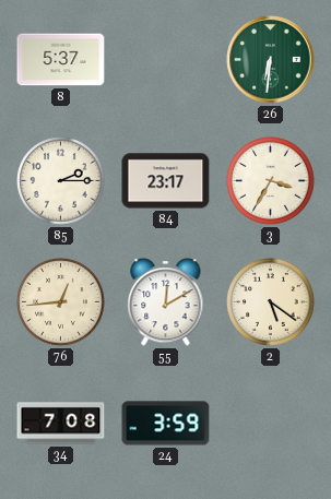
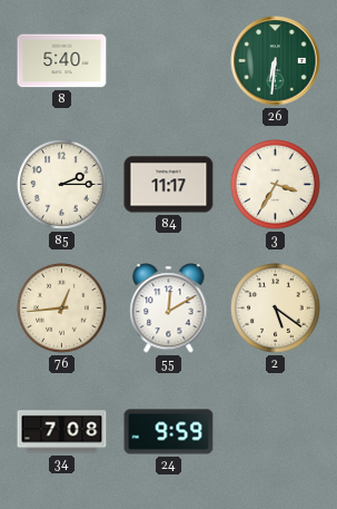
8: 5:37 -> 5:40 (62, 61)
84: 23:17 -> 11:17 (169, 185)
24: 3:59 -> 9:59 (169, 432)
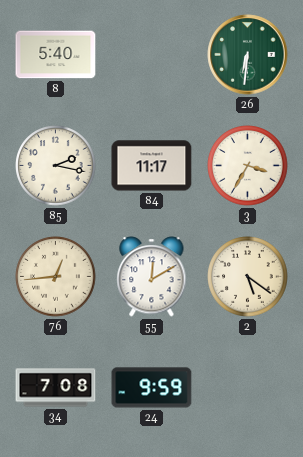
85: 2:15 -> 2:17 (56, 166)
